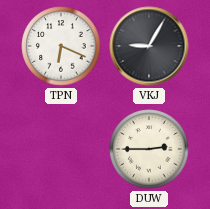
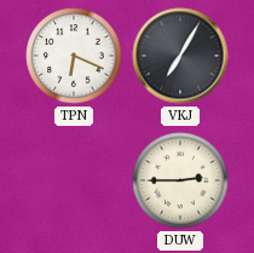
VKJ: 9:05 -> 7:05 (180, 56)
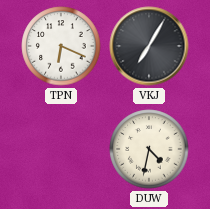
DUW: 2:45 -> 4:32 (149, 149)
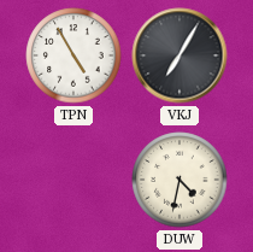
TPN: 6:19 -> 4:55 (73, 55)
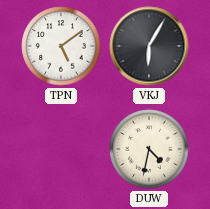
TPN: 4:55 -> 5:09 (61, 46)
VKJ: 7:05 -> 6:05 (149, 46)
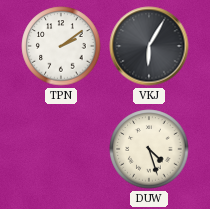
TPN: 5:09 -> 2:09 (61, 46)
DUW: 4:32 -> 4:27 (149, 149)
